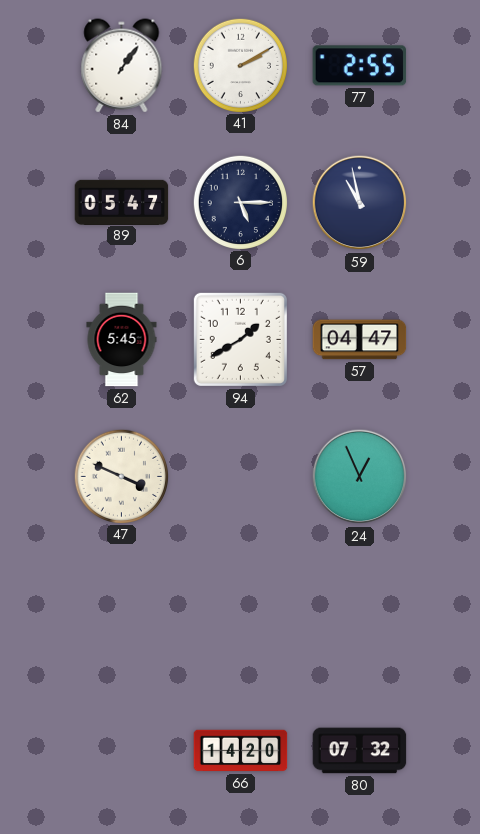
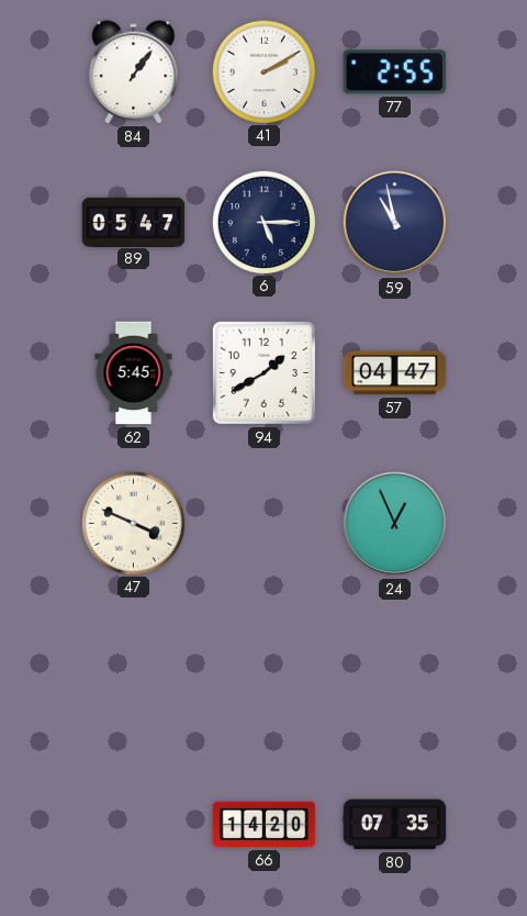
80: 07:32 -> 07:35 (395, 825)
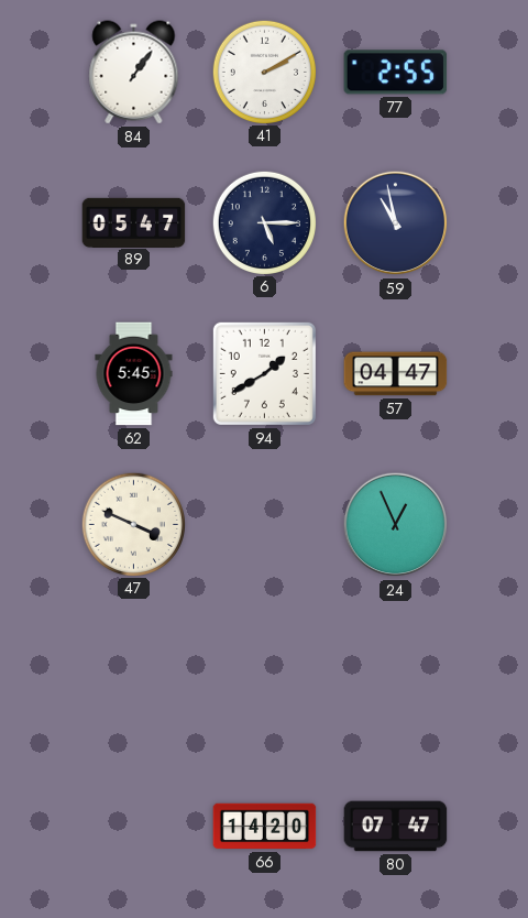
80: 07:35 -> 07:47 (396, 827)
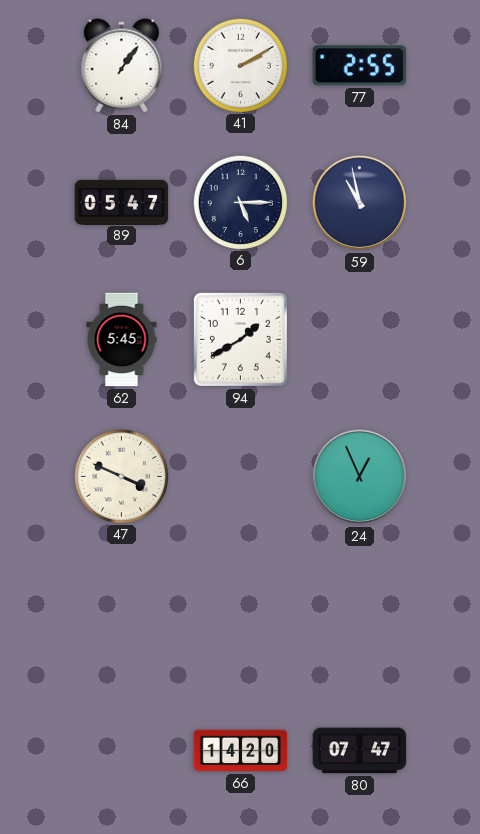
57: 04:47 -> none (396, 374)
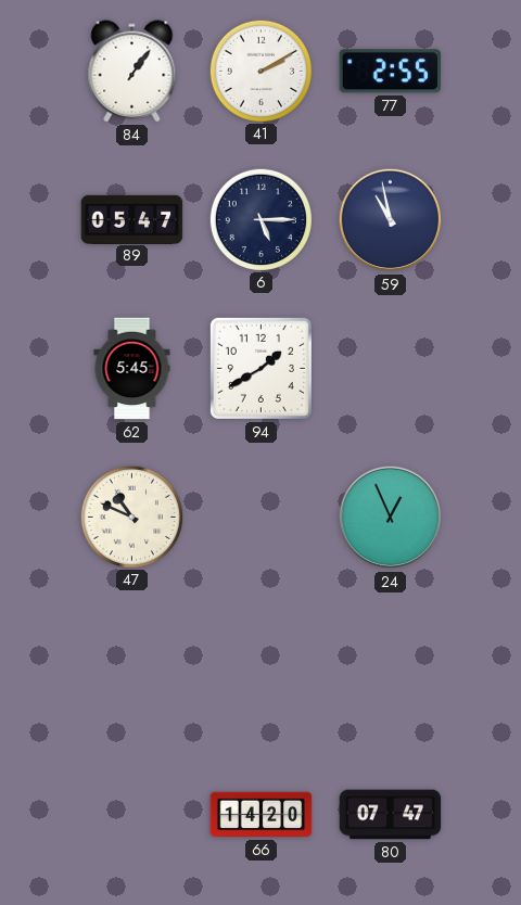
47: 3:49 -> 10:49 (131, 517)
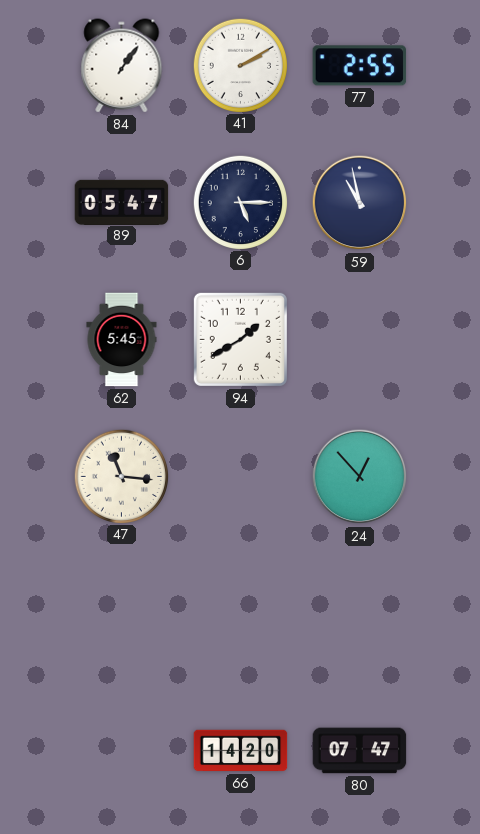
47: 10:49 -> 11:16 (121, 476)
24: 12:56 -> 12:53 (360, 477)
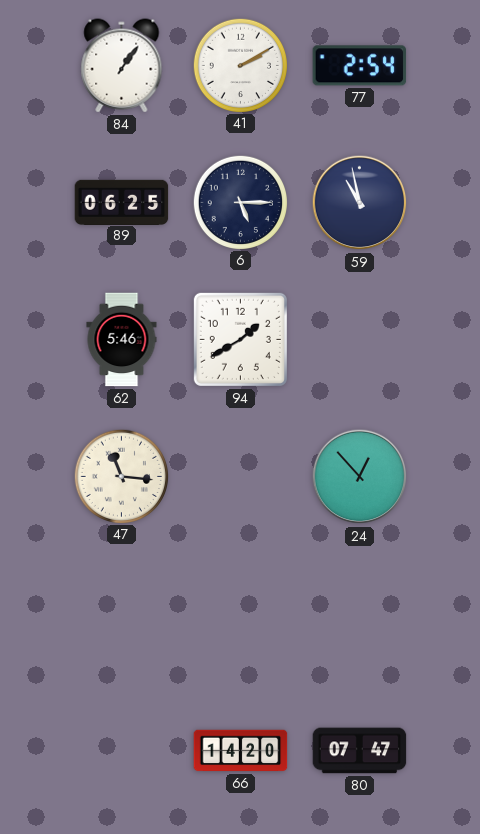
77: 2:55 -> 2:54 (360, 66)
89: 05:47 -> 06:25 (122, 202)
62: 5:45 -> 5:46 (122, 340)
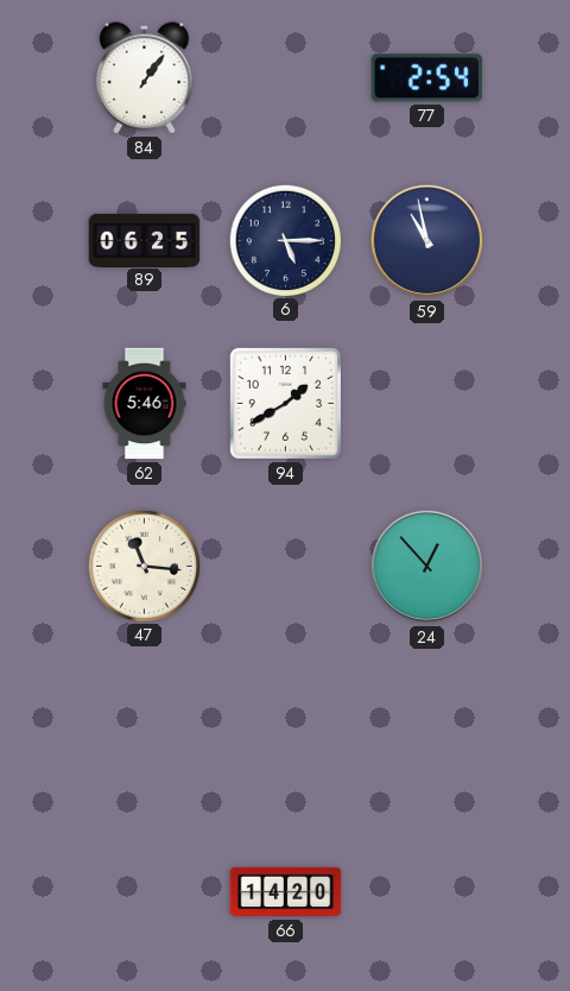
41: 2:10 -> none (240, 65)
80: 07:47 -> none (360, 751)
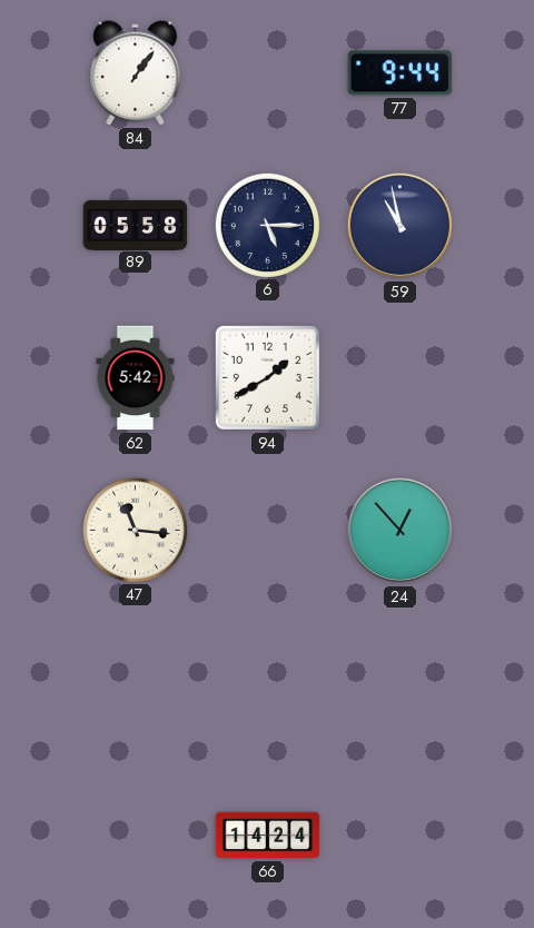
77: 2:54 -> 9:44 (400, 73)
89: 06:25 -> 05:58 (136, 225)
62: 5:46 -> 5:42 (136, 378)
66: 14:20 -> 14:24 (268, 836)
